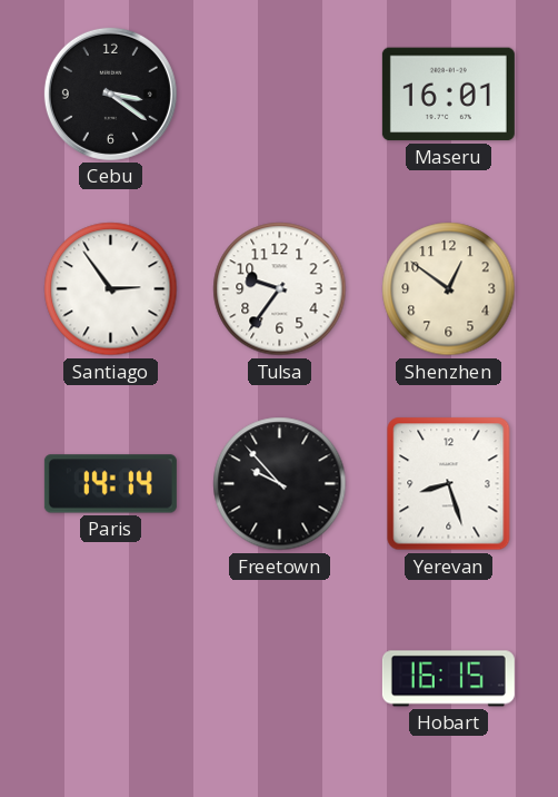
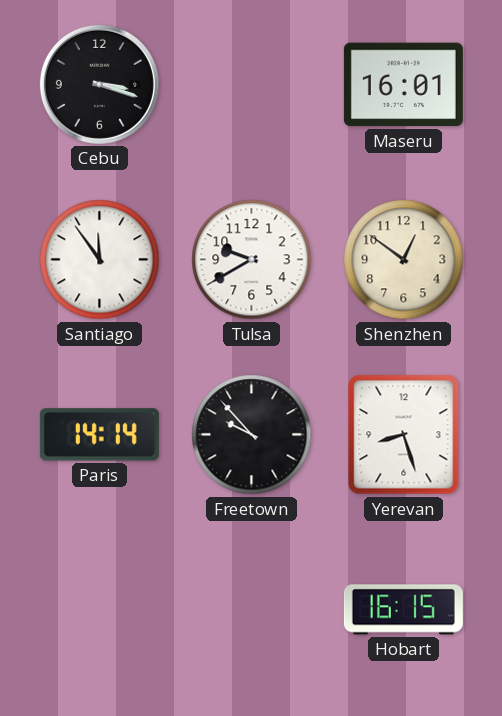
Cebu: 3:21 -> 3:18 (99, 84)
Santiago: 2:54 -> 11:54 (100, 260)
Tulsa: 9:36 -> 9:40 (252, 260)
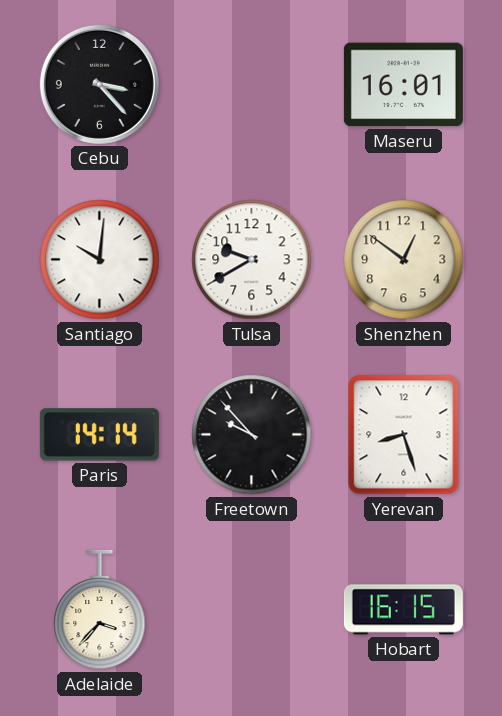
Cebu: 3:18 -> 3:23 (99, 84)
Santiago: 11:54 -> 10:01 (100, 260)
Adelaide: none -> 3:37 (100, 610)
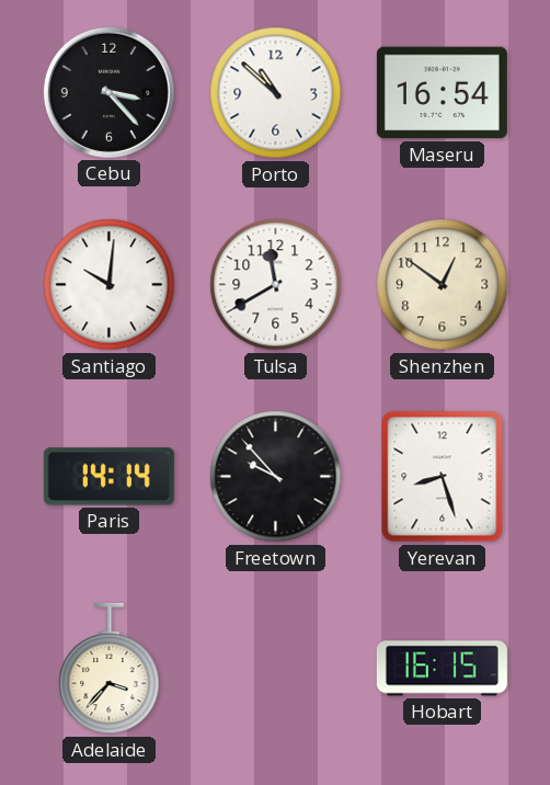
Porto: none -> 10:52 (276, 93)
Maseru: 16:01 -> 16:54 (442, 93)
Tulsa: 9:40 -> 11:40 (276, 285)
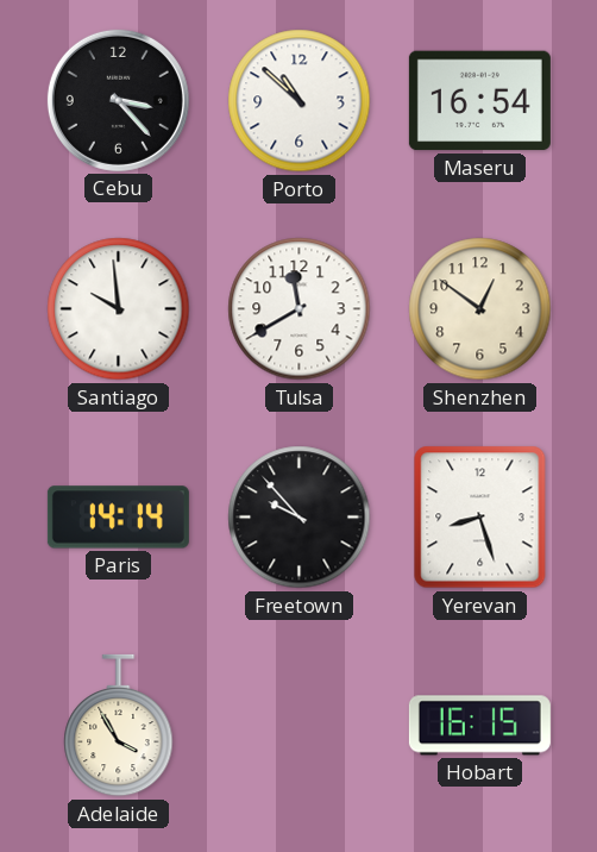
Santiago: 10:01 -> 9:59 (119, 309)
Adelaide: 3:37 -> 3:55 (119, 726)
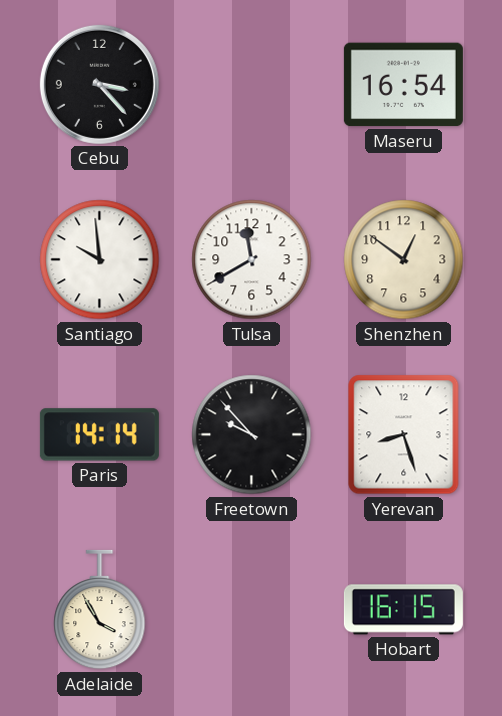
Porto: 10:52 -> none (300, 101)
